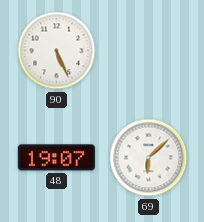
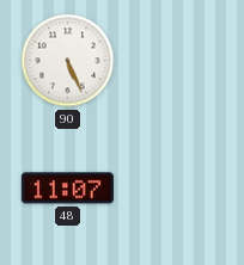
48: 19:07 -> 11:07 (67, 189)
69: 6:08 -> none (149, 158)
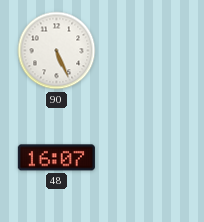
48: 11:07 -> 16:07 (56, 158)
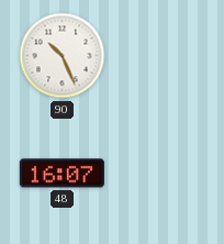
90: 5:26 -> 10:26 (63, 56)
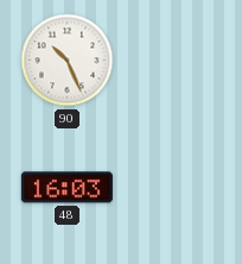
48: 16:07 -> 16:03 (66, 188)
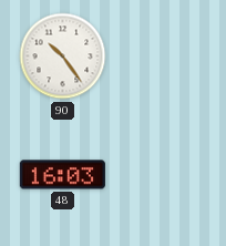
90: 10:26 -> 10:24 (63, 57)
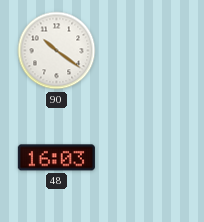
90: 10:24 -> 10:21 (57, 51)
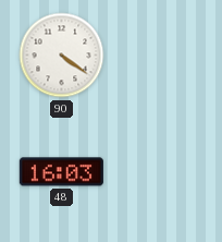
90: 10:21 -> 4:21 (62, 56)
